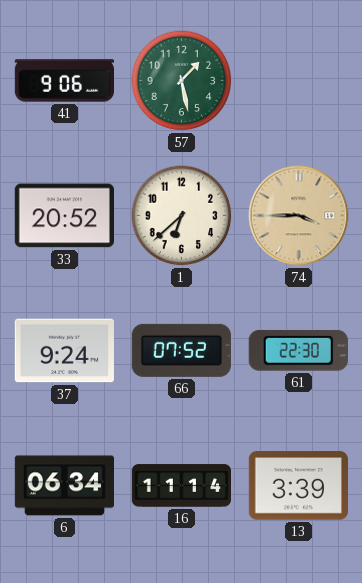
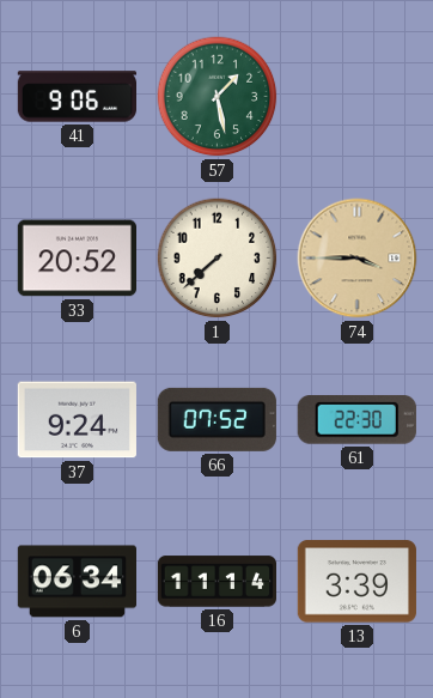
1: 6:38 -> 7:38 (218, 259)
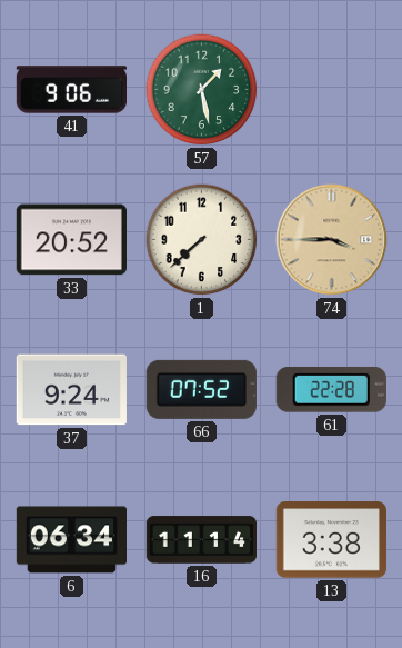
61: 22:30 -> 22:28 (331, 389)
13: 3:39 -> 3:38 (331, 540)
